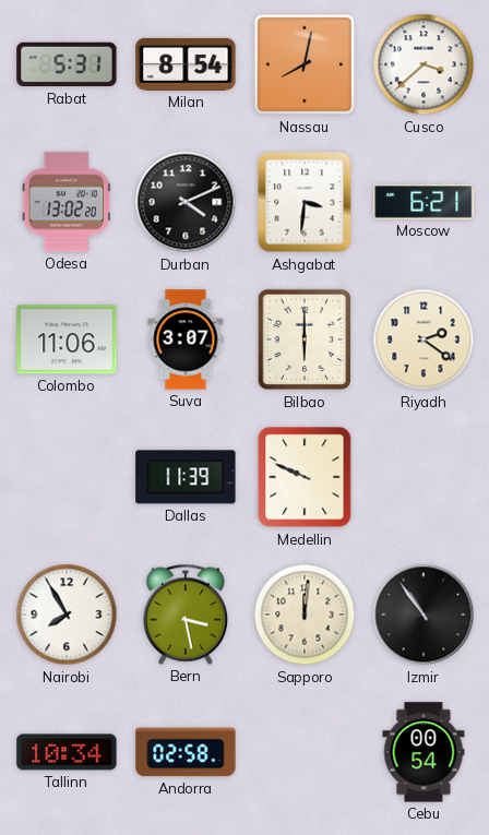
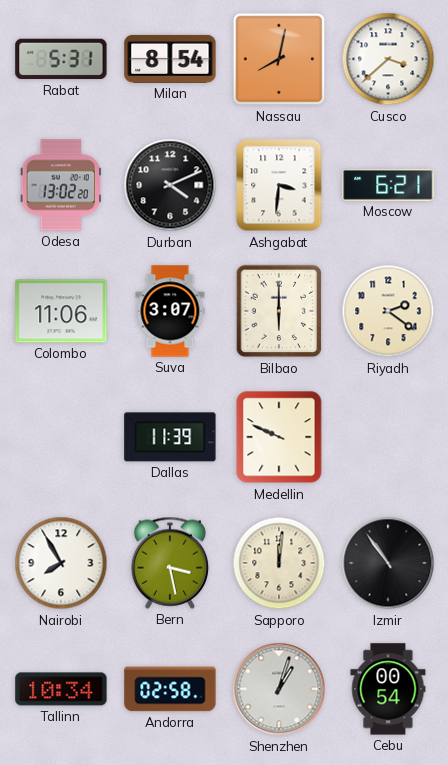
Shenzhen: none -> 1:03 (279, 689)
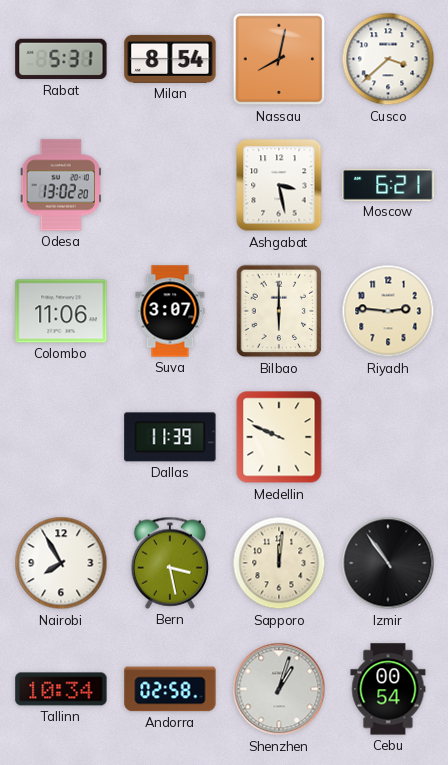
Durban: 4:11 -> none (170, 185)
Ashgabat: 3:31 -> 3:28 (279, 185)
Riyadh: 2:21 -> 2:46 (388, 311)
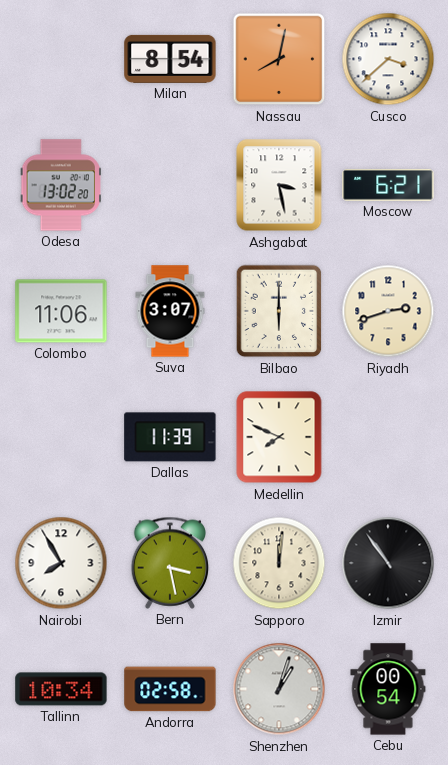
Rabat: 5:31 -> none (61, 59)
Riyadh: 2:46 -> 2:42 (388, 311)
Medellin: 9:49 -> 7:49 (279, 437)
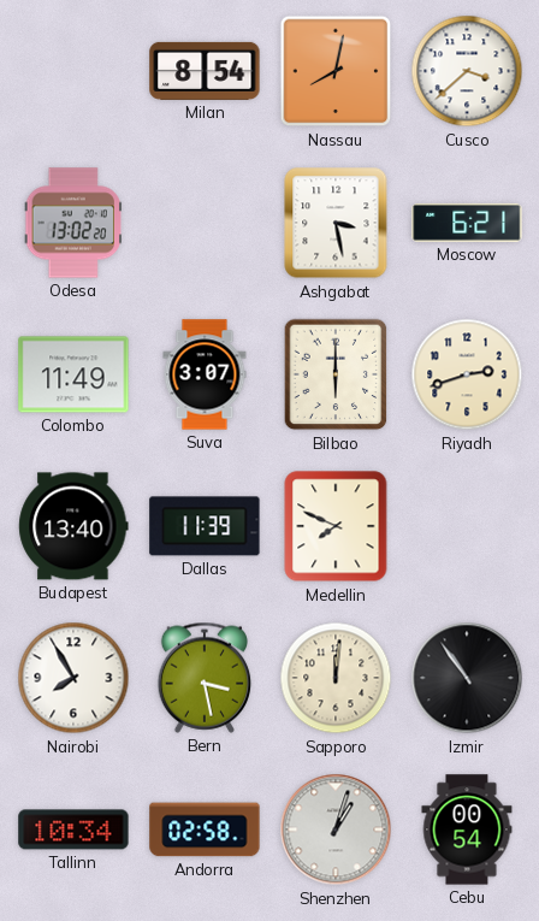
Colombo: 11:06 -> 11:49 (73, 374)
Budapest: none -> 13:40 (73, 526)
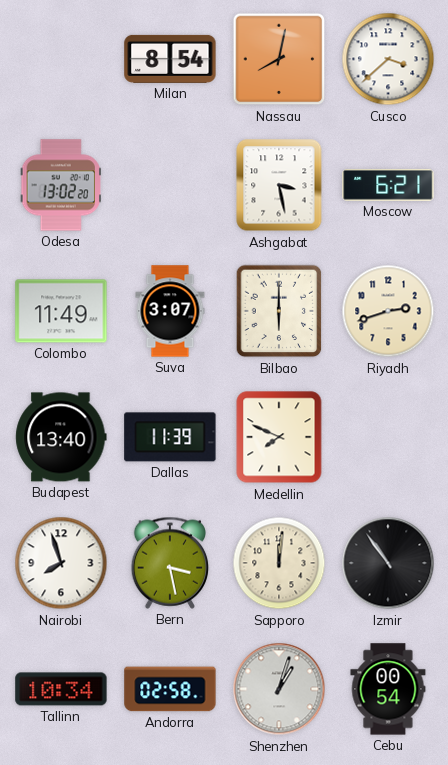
Nairobi: 7:55 -> 7:57 (61, 563)
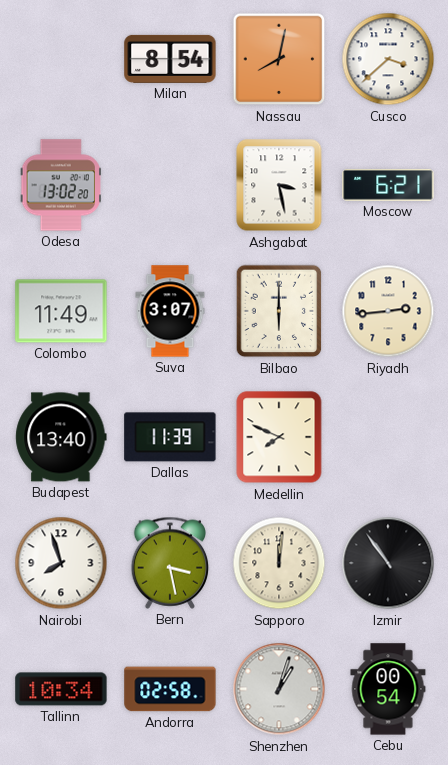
Riyadh: 2:42 -> 2:44 (388, 311)
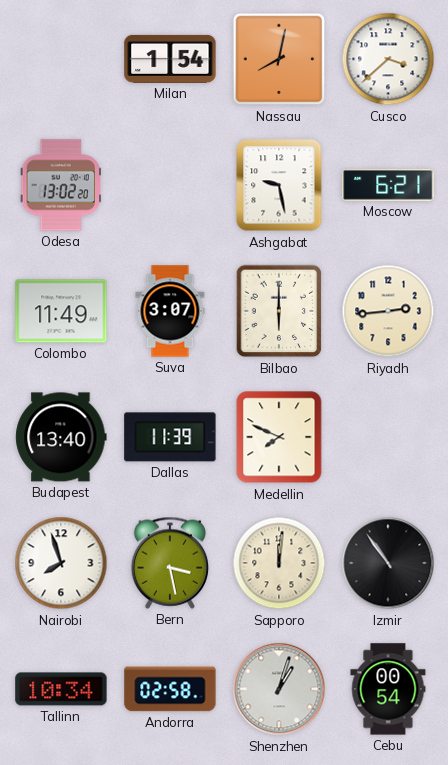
Milan: 8:54 -> 1:54 (170, 59)
Ashgabat: 3:28 -> 9:28 (279, 185)
